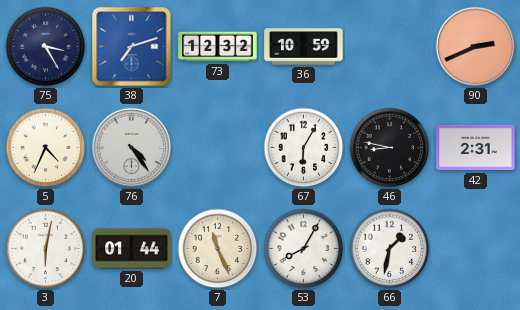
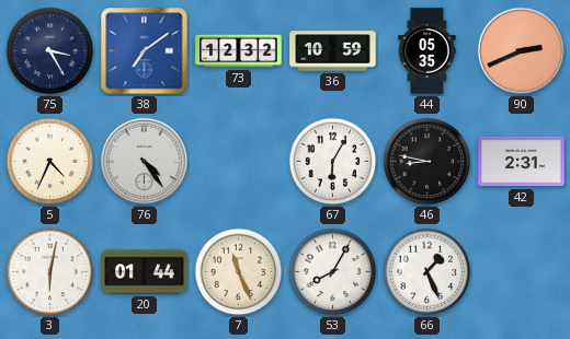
38: 7:12 -> 7:09 (145, 51)
44: none -> 05:35 (428, 51)
66: 1:32 -> 1:26 (428, 272)
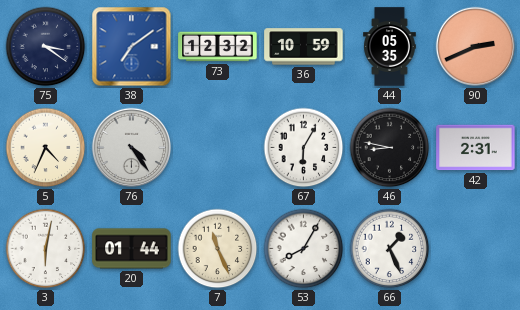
75: 3:25 -> 3:21 (46, 47)
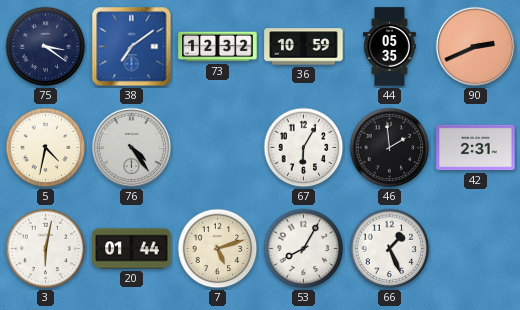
5: 4:34 -> 4:32 (46, 148)
46: 8:47 -> 1:59 (390, 148)
7: 11:26 -> 5:12 (218, 249)
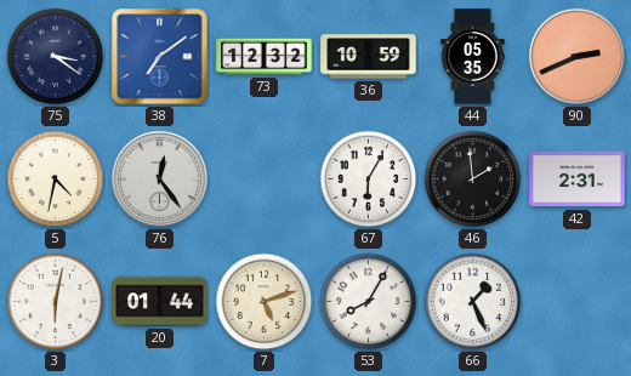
76: 4:24 -> 12:24 (160, 180)
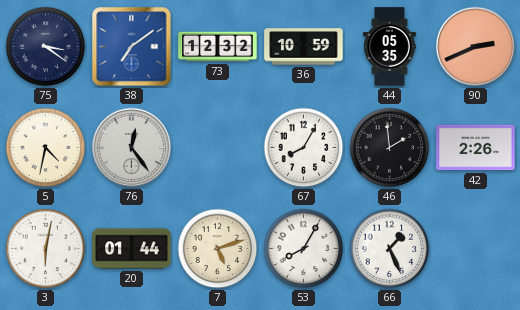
67: 6:05 -> 8:05 (304, 148)
42: 2:31 -> 2:26 (476, 148)
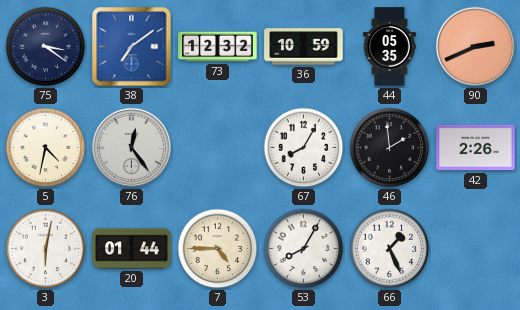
7: 5:12 -> 4:45 (218, 249)
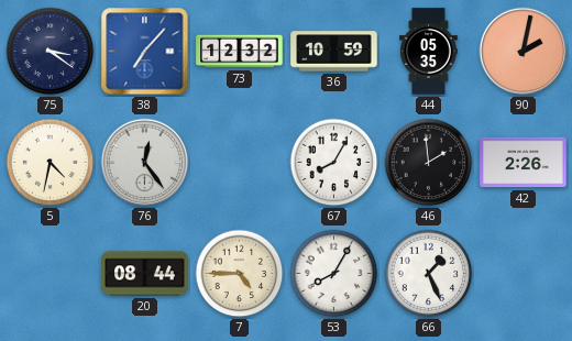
38: 7:09 -> 7:07 (145, 52)
90: 2:41 -> 2:02 (524, 52)
3: 6:02 -> none (46, 249)
20: 01:44 -> 08:44 (145, 274)
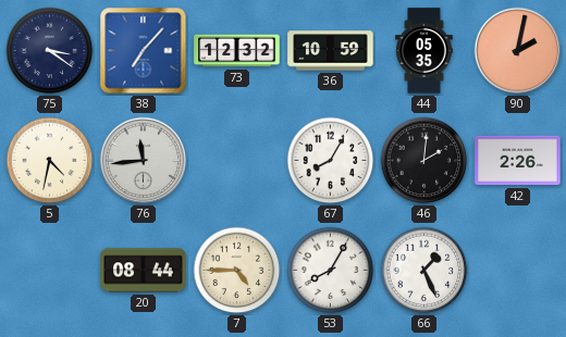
76: 12:24 -> 11:44 (144, 161)
46: 1:59 -> 2:01 (424, 161)
